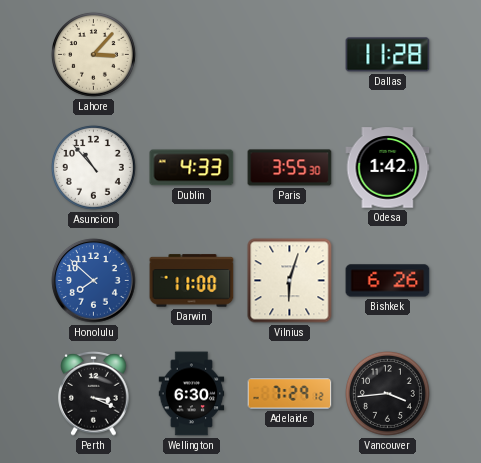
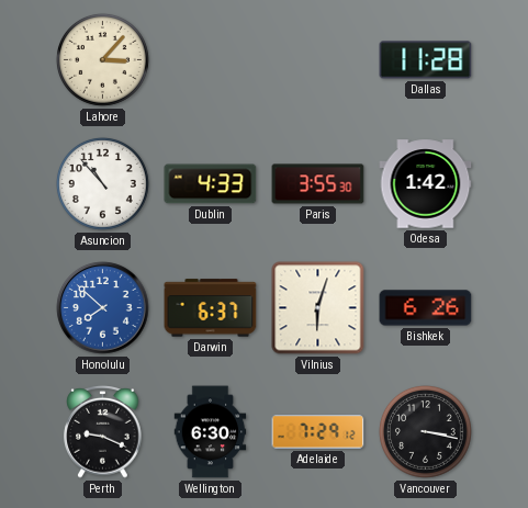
Darwin: 11:00 -> 6:37 (211, 308)
Perth: 3:19 -> 9:19 (103, 432)
Vancouver: 3:44 -> 3:17 (425, 431)
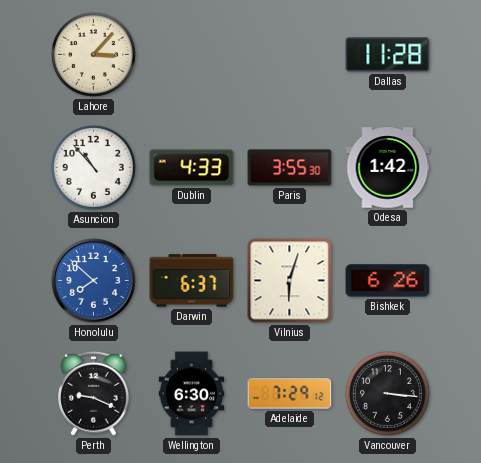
Vancouver: 3:17 -> 3:16 (387, 393)
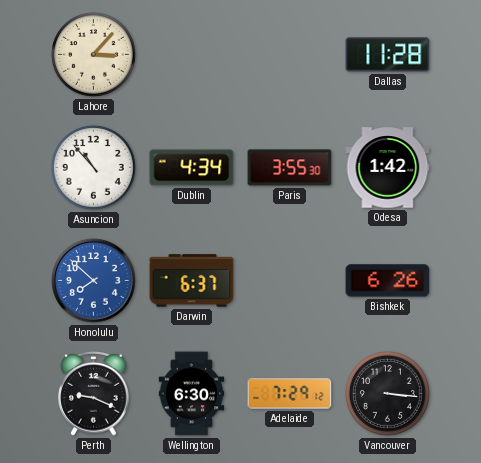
Dublin: 4:33 -> 4:34 (192, 168)
Vilnius: 6:03 -> none (290, 281)
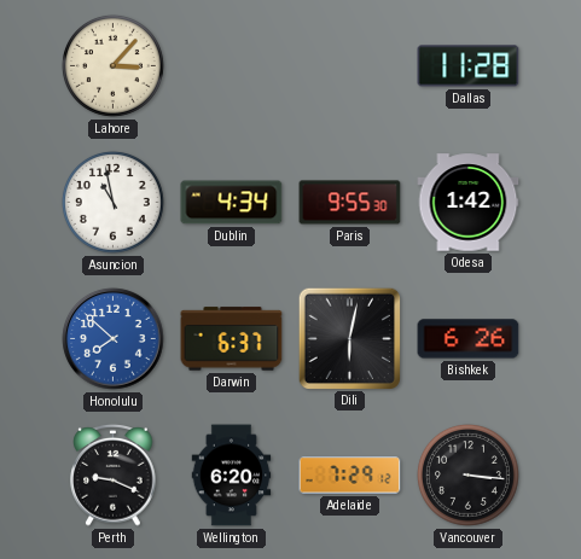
Asuncion: 10:53 -> 10:58 (112, 202)
Paris: 3:55 -> 9:55 (350, 203)
Dili: none -> 6:02 (349, 338)
Wellington: 6:30 -> 6:20 (232, 476)
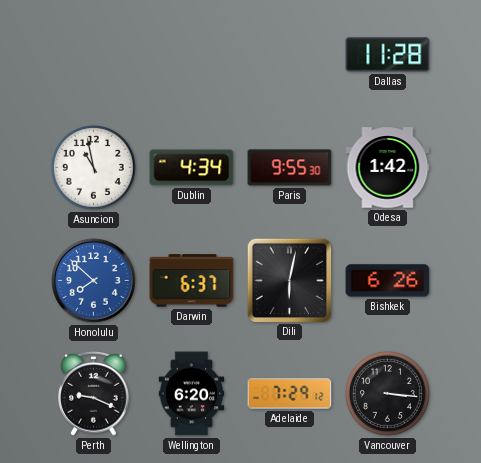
Lahore: 3:07 -> none (112, 65)
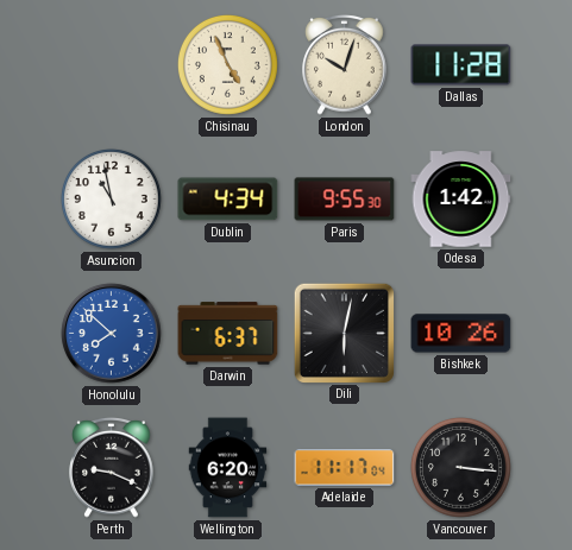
Chisinau: none -> 4:56 (227, 64)
London: none -> 10:03 (345, 65)
Bishkek: 6:26 -> 10:26 (461, 334)
Adelaide: 7:29 -> 11:17 (345, 468)
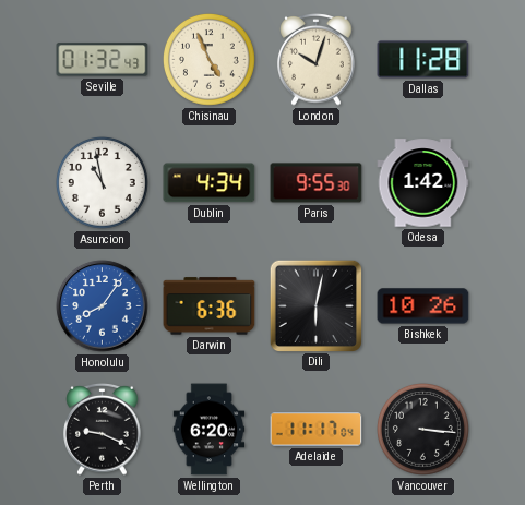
Seville: none -> 01:32 (103, 60)
Honolulu: 7:52 -> 8:06 (103, 306)
Darwin: 6:37 -> 6:36 (210, 306)
